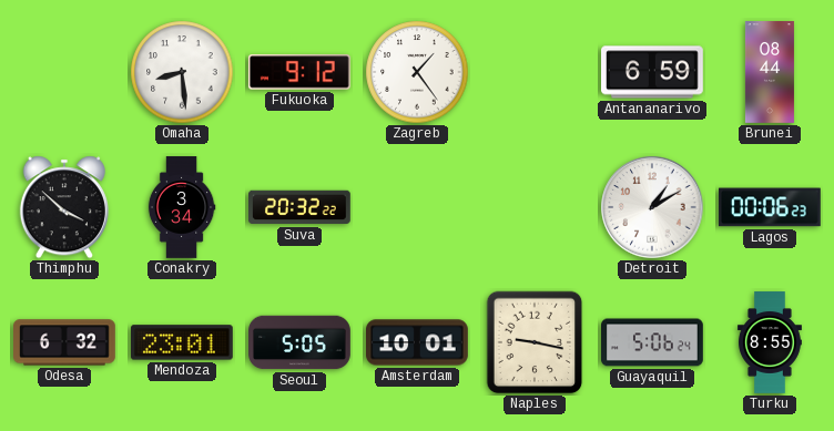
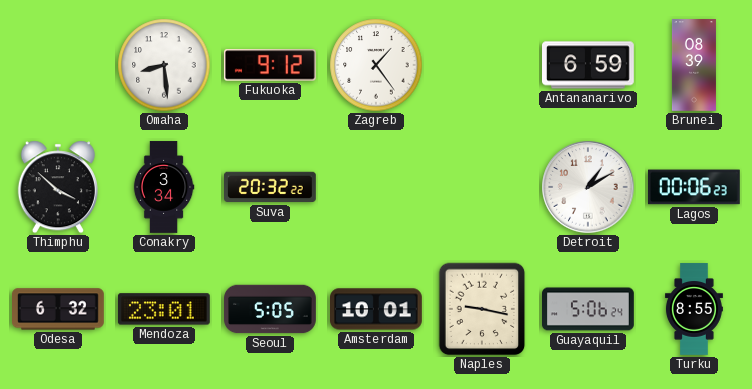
Brunei: 08:44 -> 08:39 (694, 65)
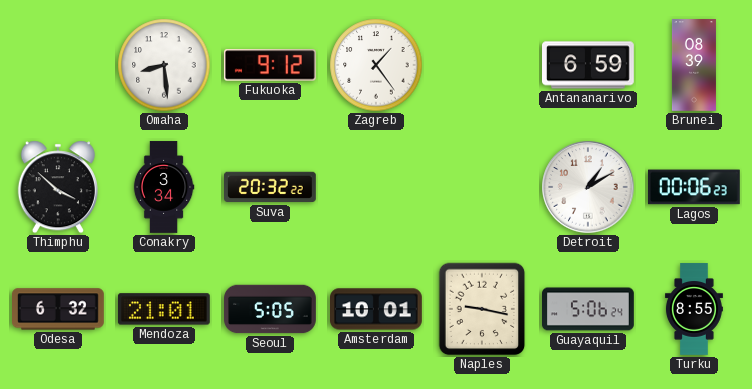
Mendoza: 23:01 -> 21:01 (164, 309)
